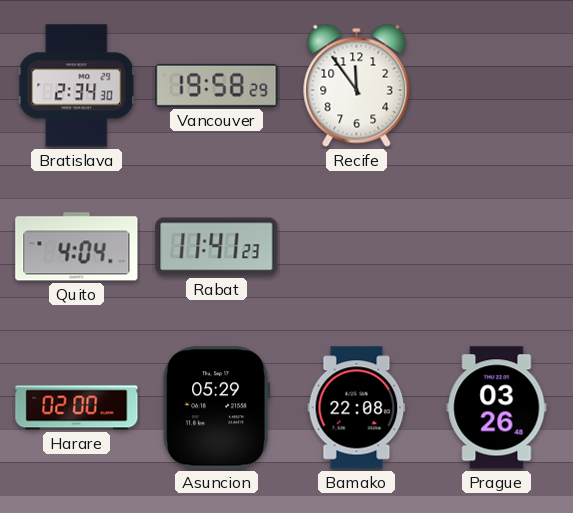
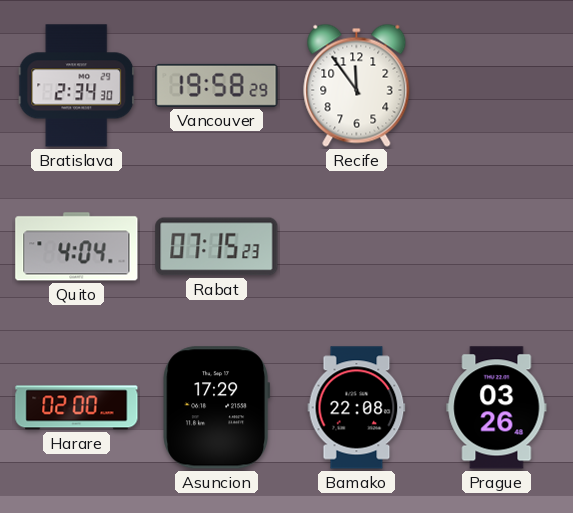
Rabat: 11:41 -> 07:15 (217, 247)
Asuncion: 05:29 -> 17:29 (217, 408)
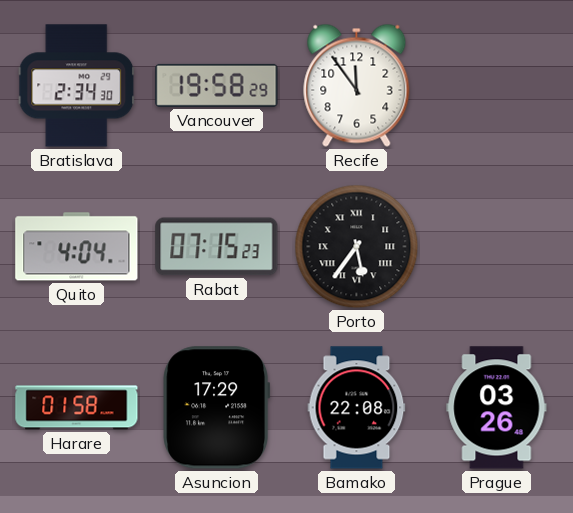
Porto: none -> 5:36 (357, 247)
Harare: 02:00 -> 01:58 (77, 408)
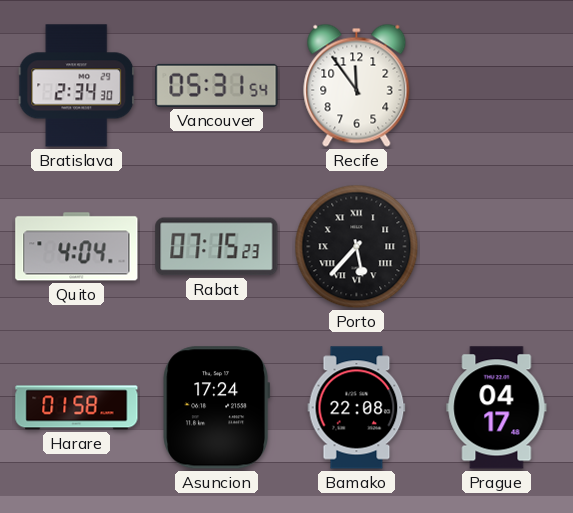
Vancouver: 19:58 -> 05:31 (217, 85)
Porto: 5:36 -> 5:37 (357, 247)
Asuncion: 17:29 -> 17:24 (217, 408)
Prague: 03:26 -> 04:17 (497, 408)
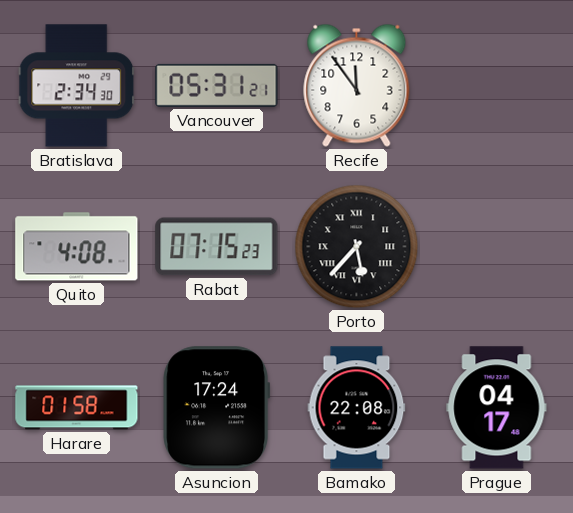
Vancouver: 05:31:54 -> 05:31:21 (217, 85)
Quito: 4:04 -> 4:08 (77, 247)
